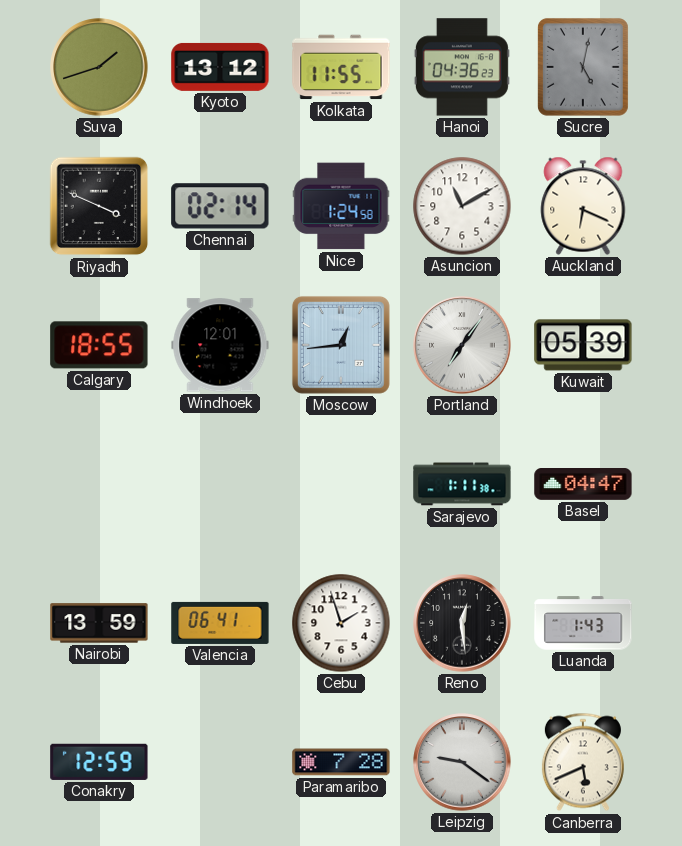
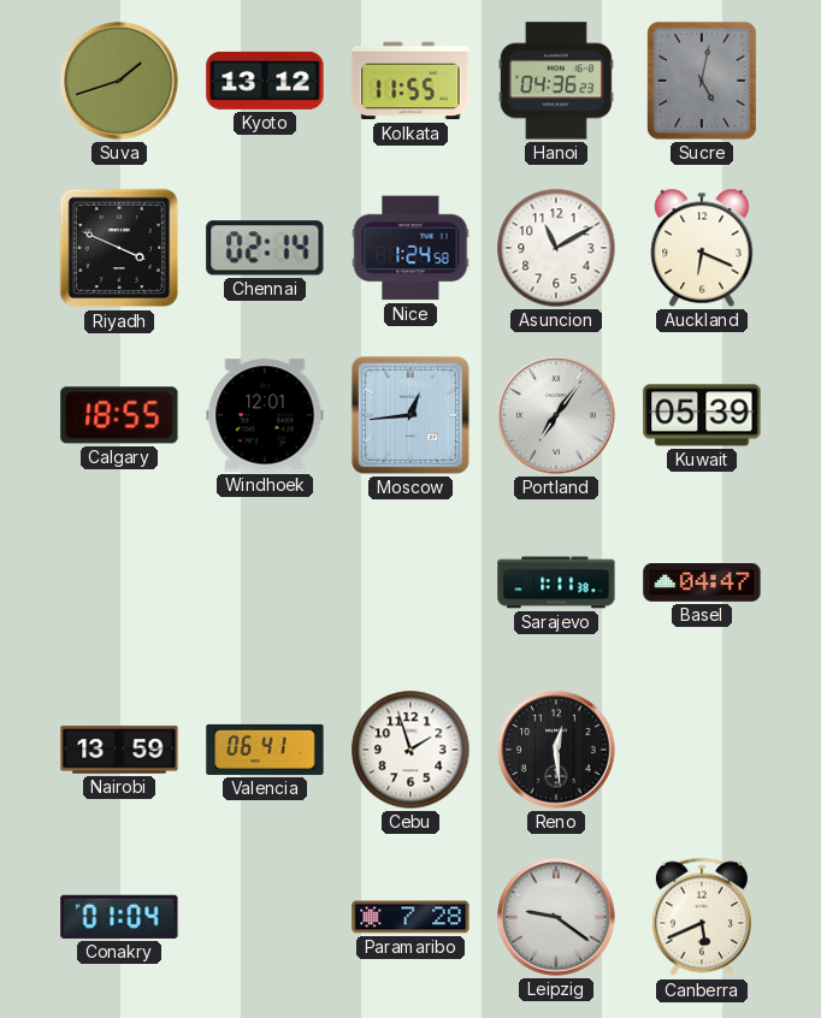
Luanda: 1:43 -> none (583, 623)
Conakry: 12:59 -> 01:04 (119, 917)
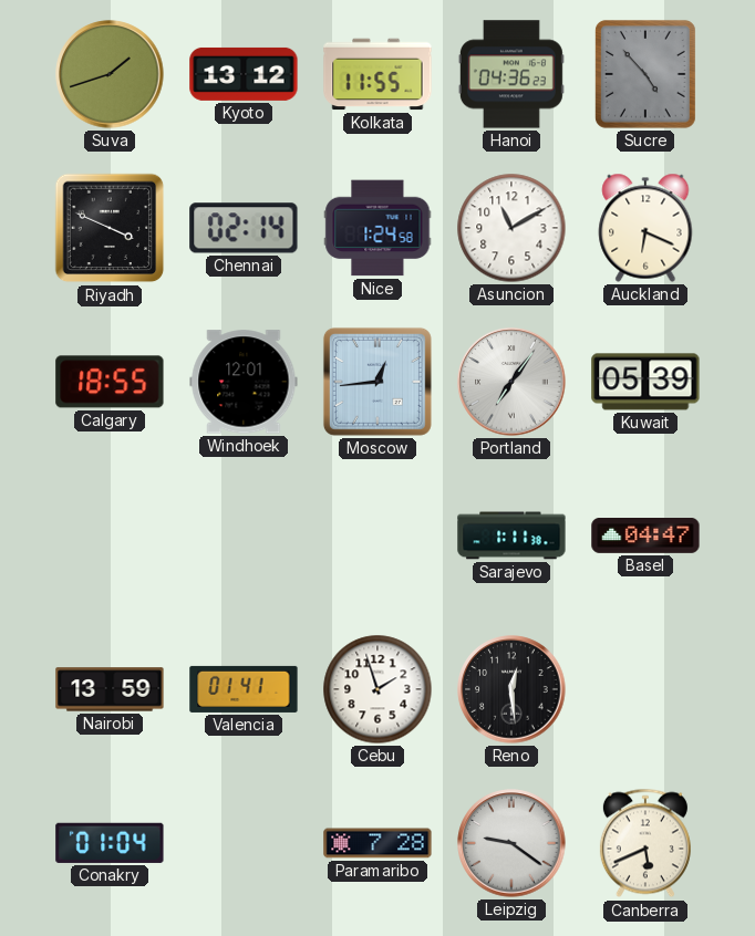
Sucre: 5:02 -> 4:53 (645, 74)
Valencia: 06:41 -> 01:41 (244, 689)
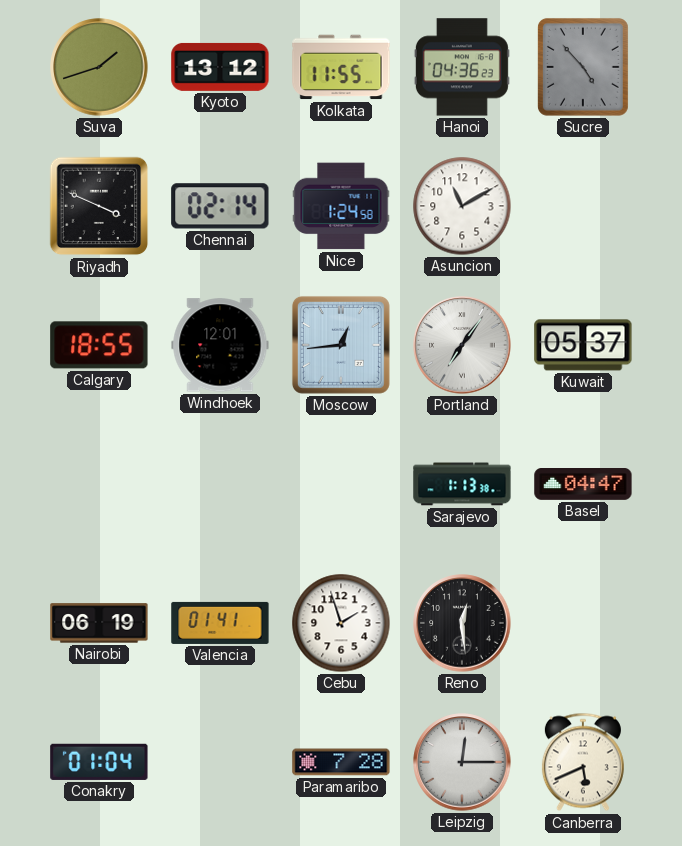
Auckland: 6:19 -> none (645, 228)
Kuwait: 05:39 -> 05:37 (583, 345)
Sarajevo: 1:11 -> 1:13 (462, 484)
Nairobi: 13:59 -> 06:19 (99, 623)
Leipzig: 9:21 -> 12:15 (462, 762)
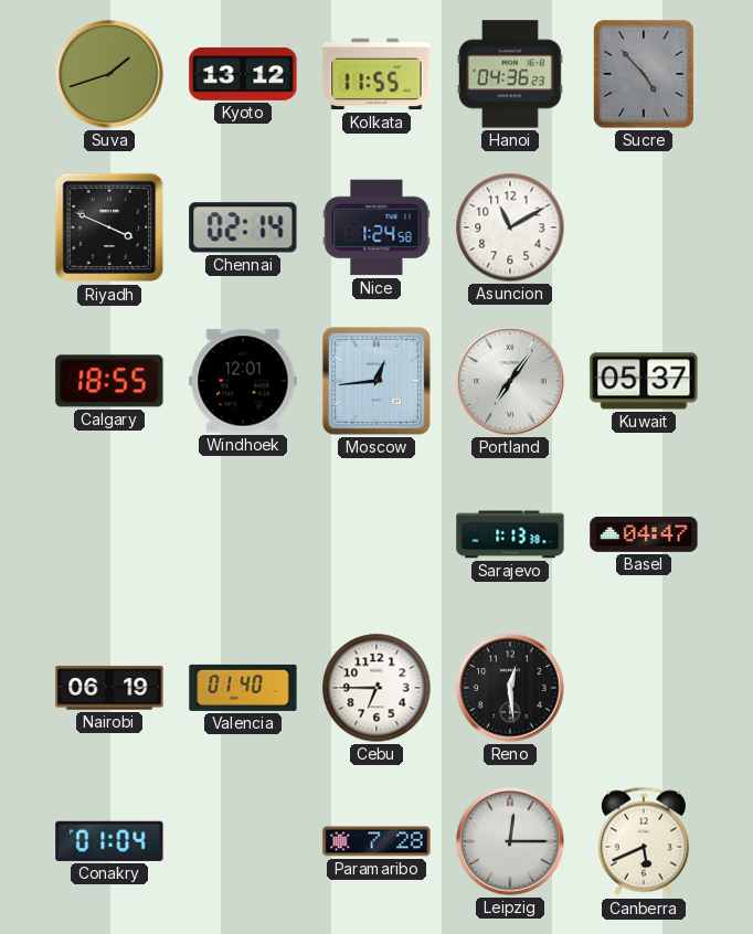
Valencia: 01:41 -> 01:40 (243, 688)
Cebu: 1:57 -> 6:45 (376, 688)
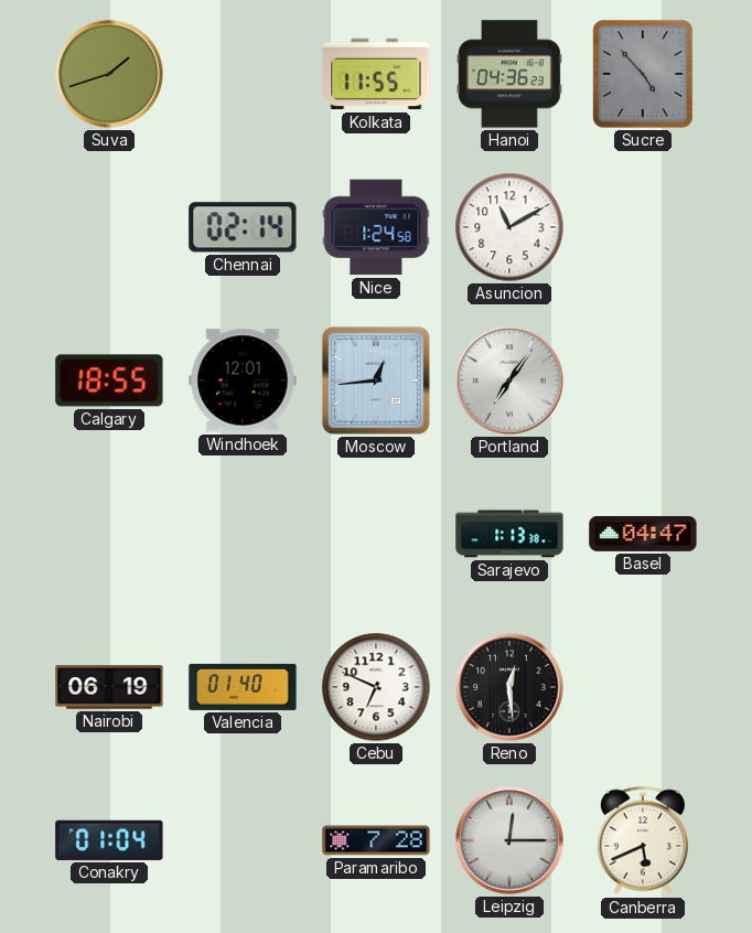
Kyoto: 13:12 -> none (243, 74)
Riyadh: 3:49 -> none (109, 227)
Kuwait: 05:37 -> none (644, 381)
Cebu: 6:45 -> 6:49 (376, 687)
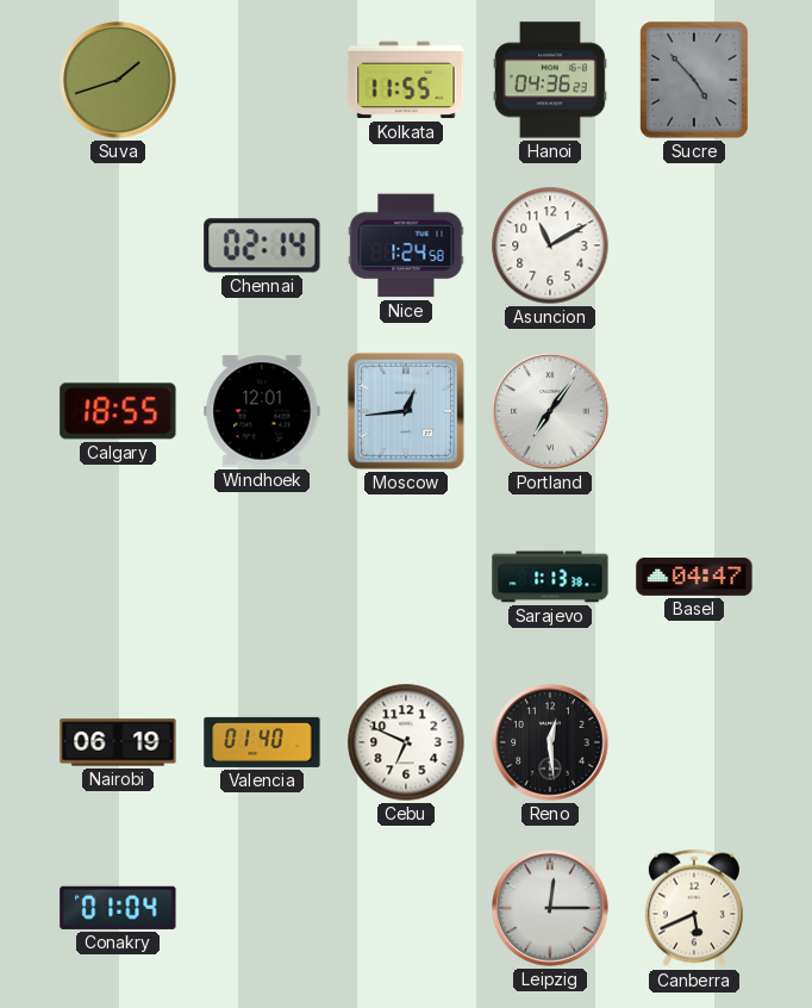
Paramaribo: 7:28 -> none (376, 840)
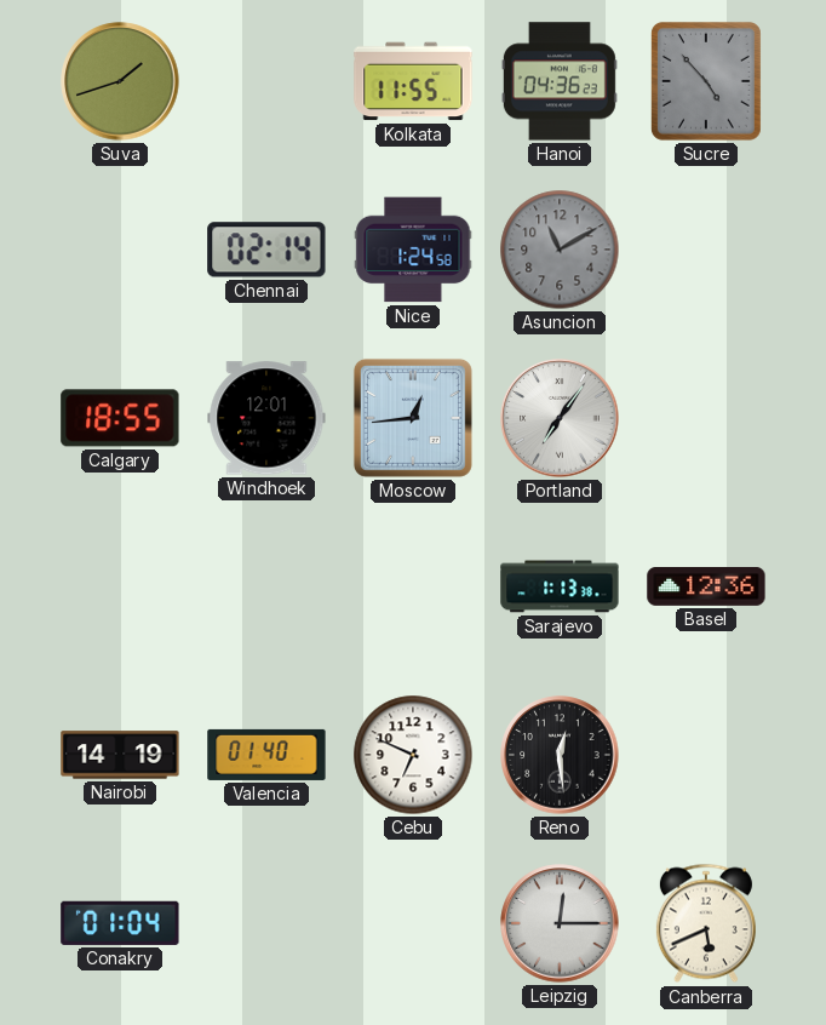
Asuncion dial: white -> grey (560, 250)
Basel: 04:47 -> 12:36 (706, 588)
Nairobi: 06:19 -> 14:19 (120, 755)
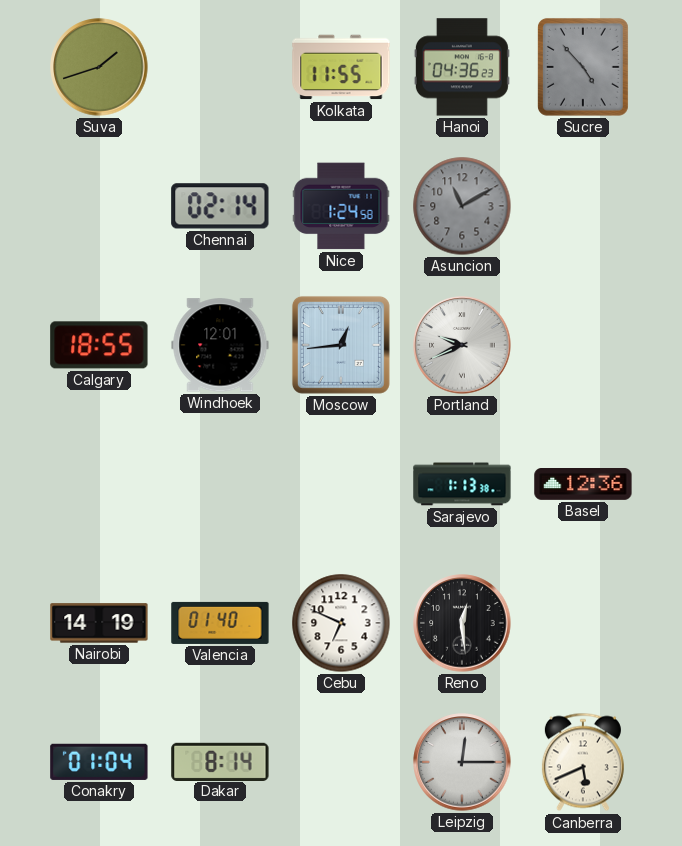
Portland: 7:06 -> 9:41 (462, 345)
Dakar: none -> 8:14 (220, 761)
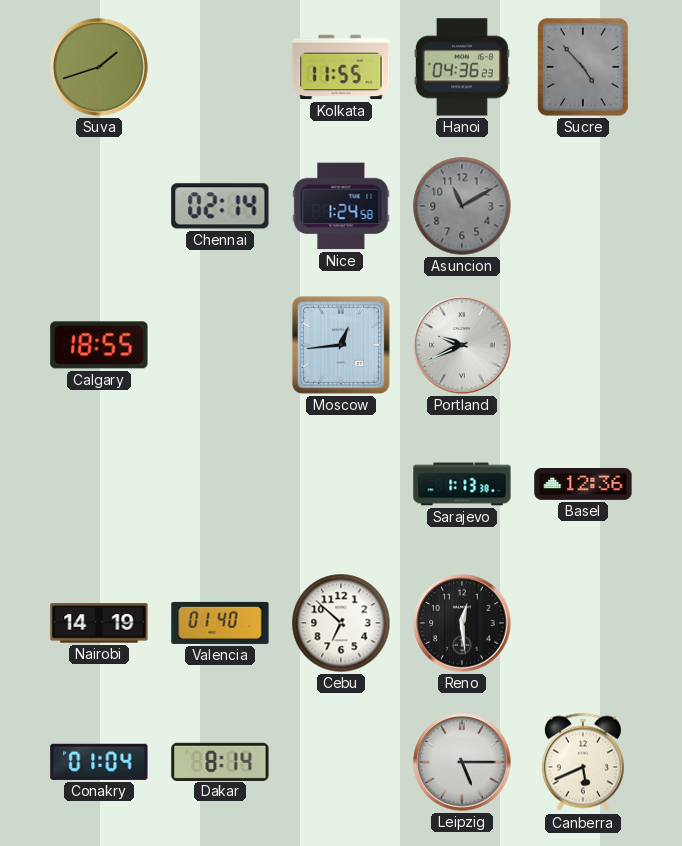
Windhoek: 12:01 -> none (220, 345)
Cebu: 6:49 -> 6:52 (341, 623)
Leipzig: 12:15 -> 5:15 (462, 762)
